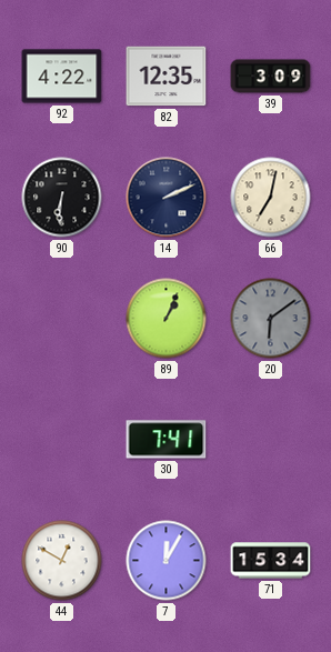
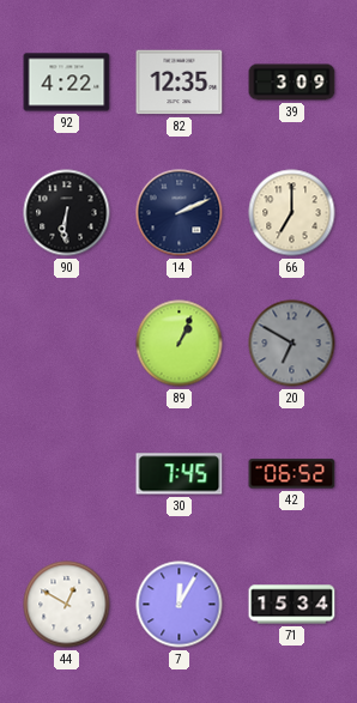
66: 7:02 -> 7:00 (292, 213)
20: 6:09 -> 6:50 (292, 344)
30: 7:41 -> 7:45 (180, 474)
42: none -> 06:52 (292, 474)
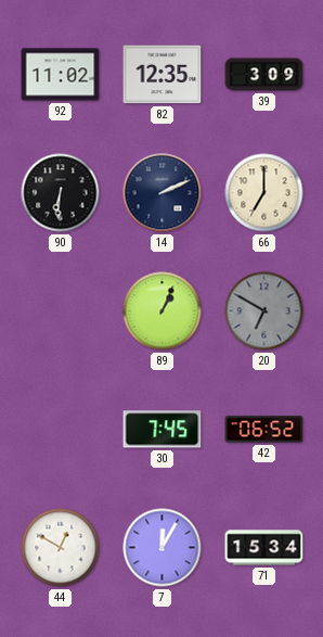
92: 4:22 -> 11:02 (61, 75)
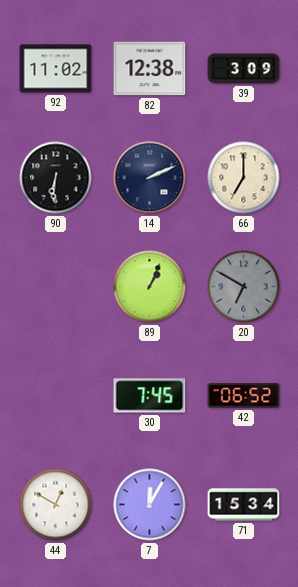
82: 12:35 -> 12:38 (150, 69)
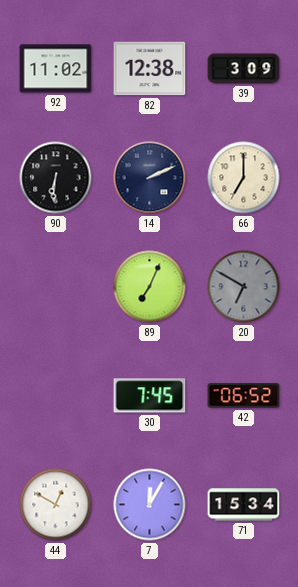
89: 1:04 -> 7:04 (150, 287)
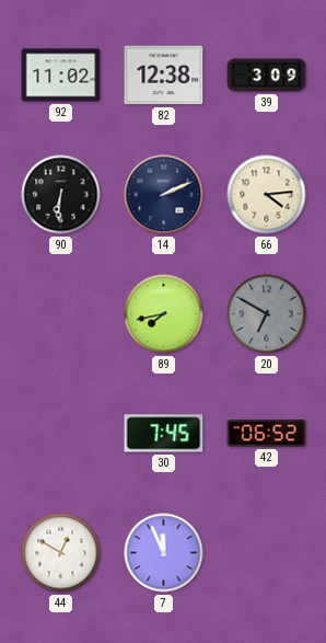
66: 7:00 -> 4:14 (267, 195)
89: 7:04 -> 7:43 (164, 314)
7: 12:05 -> 11:56 (164, 553)
71: 15:34 -> none (244, 505)
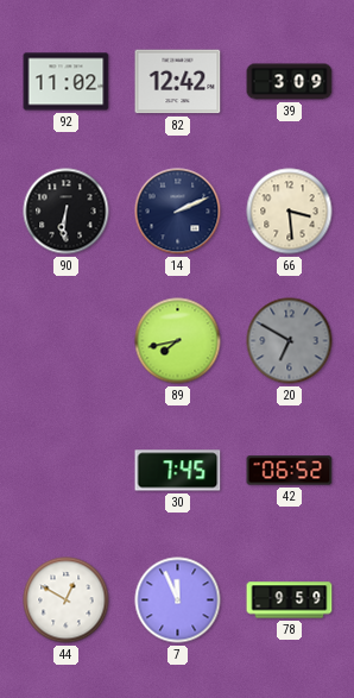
82: 12:38 -> 12:42 (178, 82)
66: 4:14 -> 3:29 (290, 212)
78: none -> 9:59 (290, 600)
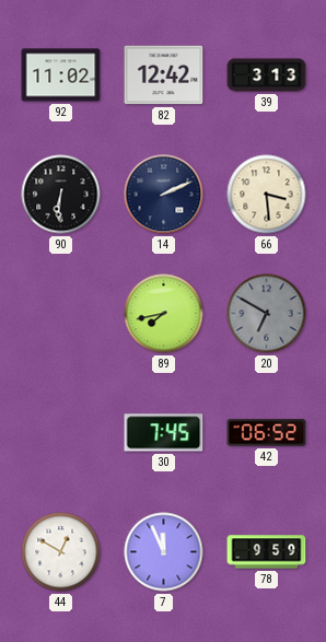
39: 3:09 -> 3:13 (267, 75)
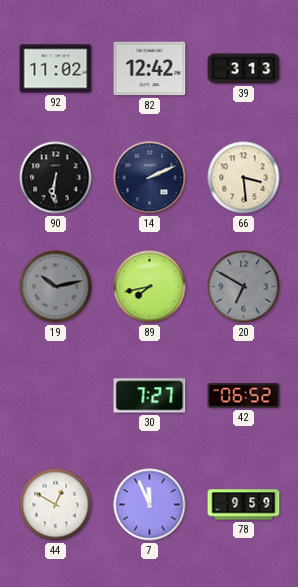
19: none -> 10:13 (56, 287)
30: 7:45 -> 7:27 (150, 396)
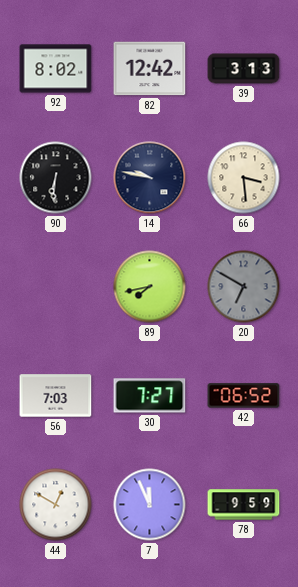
92: 11:02 -> 8:02 (56, 69)
14: 2:11 -> 9:47 (150, 178)
19: 10:13 -> none (56, 287)
56: none -> 7:03 (56, 396)
